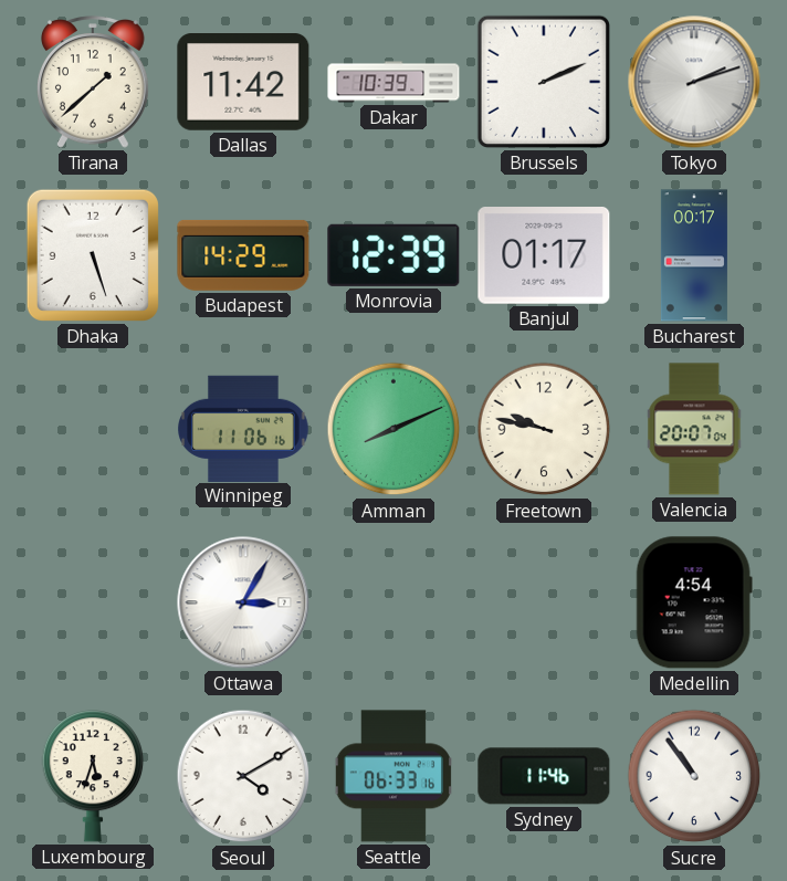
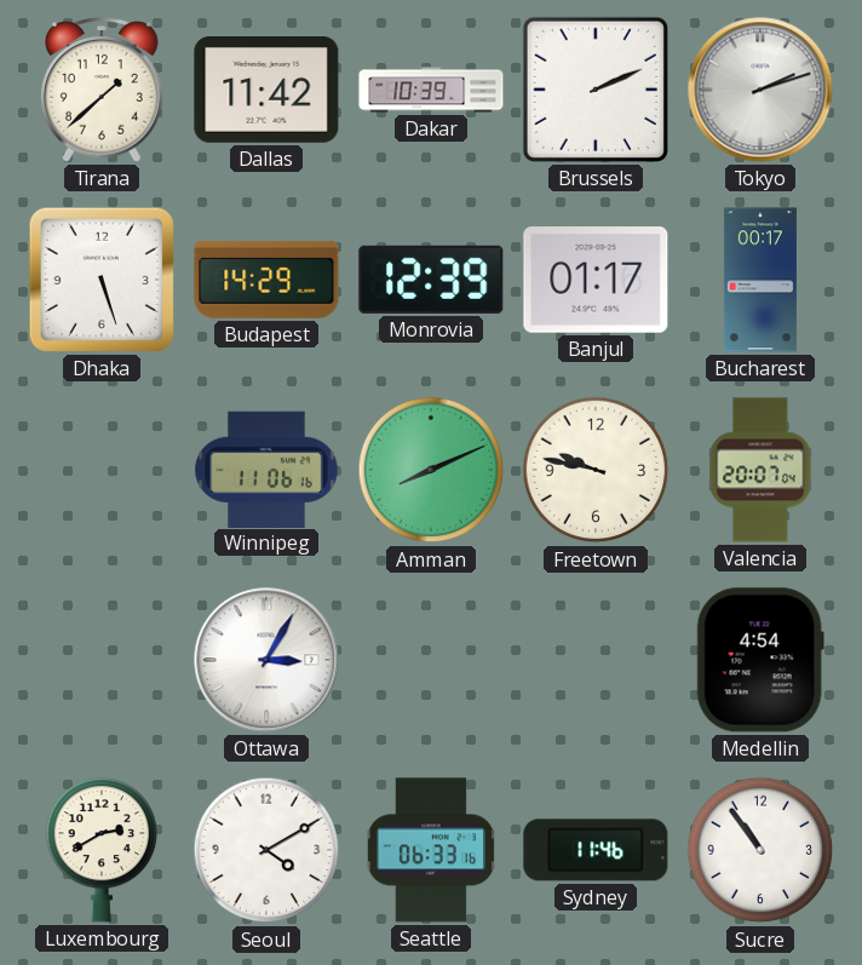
Luxembourg: 5:33 -> 2:40 (102, 851)
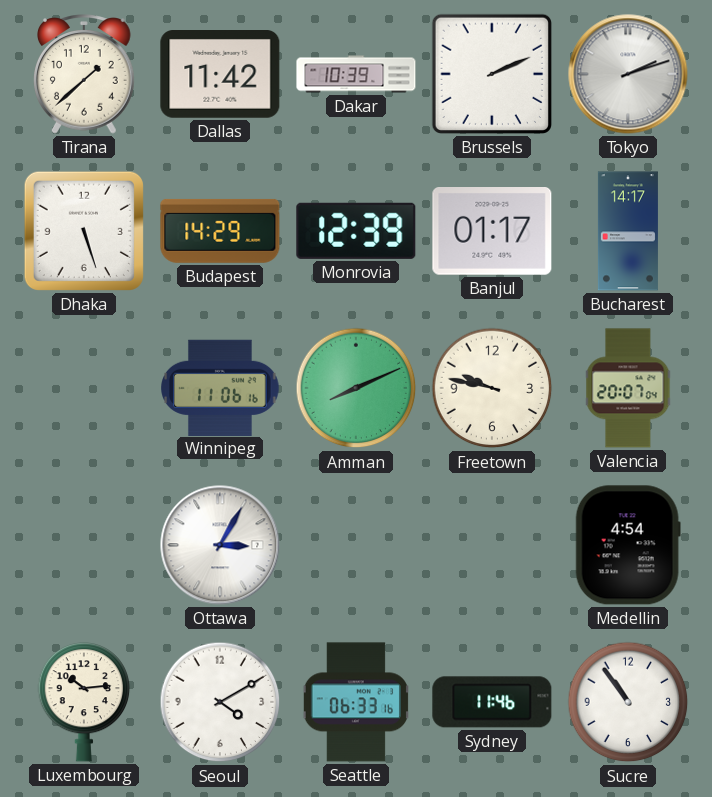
Bucharest: 00:17 -> 14:17 (628, 231)
Luxembourg: 2:40 -> 10:14 (84, 703)
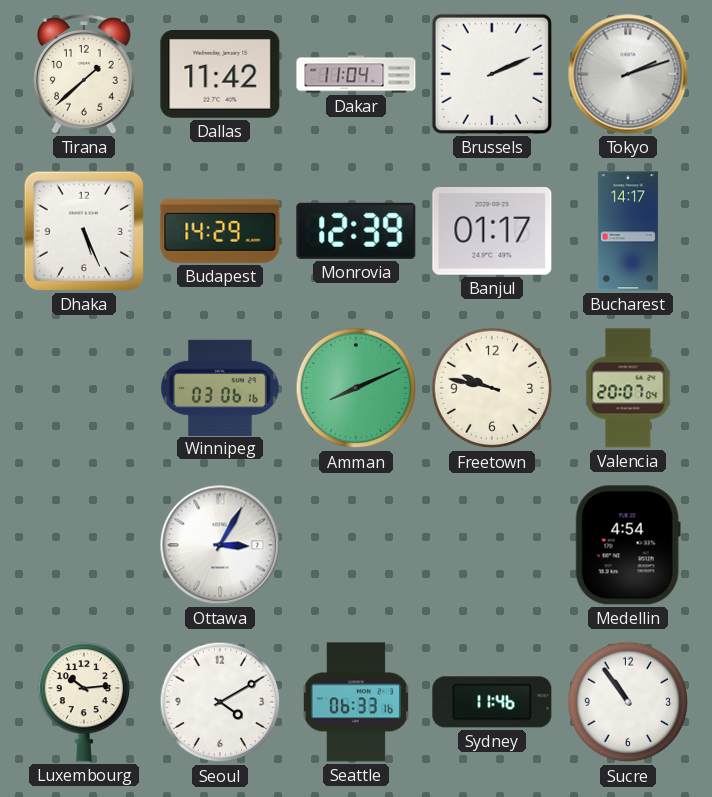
Dakar: 10:39 -> 11:04 (356, 74)
Dhaka: 5:27 -> 5:26 (84, 231)
Winnipeg: 11:06 -> 03:06 (220, 387)
